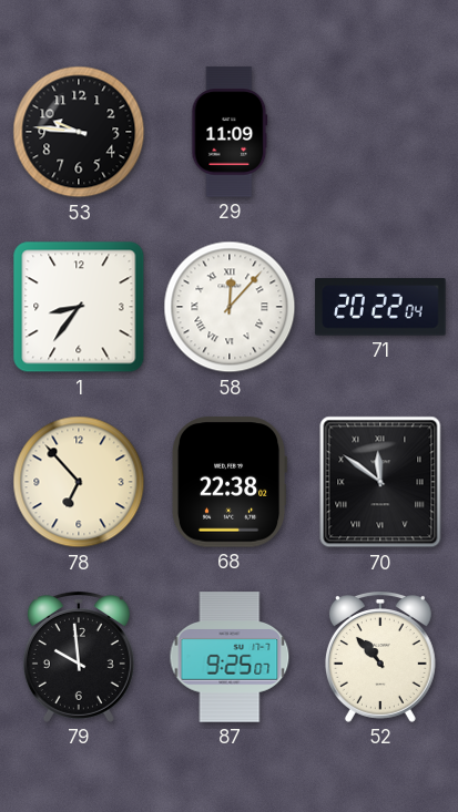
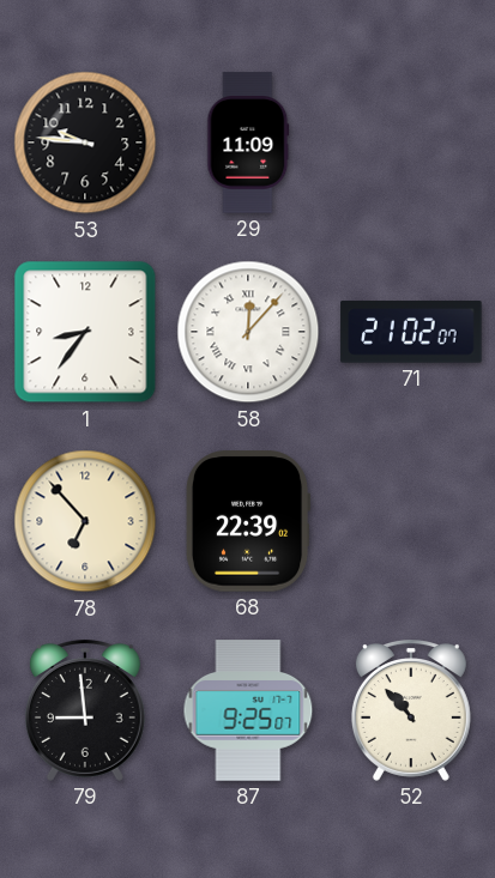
71: 20:22 -> 21:02 (411, 332)
68: 22:38 -> 22:39 (248, 521)
70: 11:51 -> none (380, 482)
79: 9:59 -> 8:59 (85, 712)
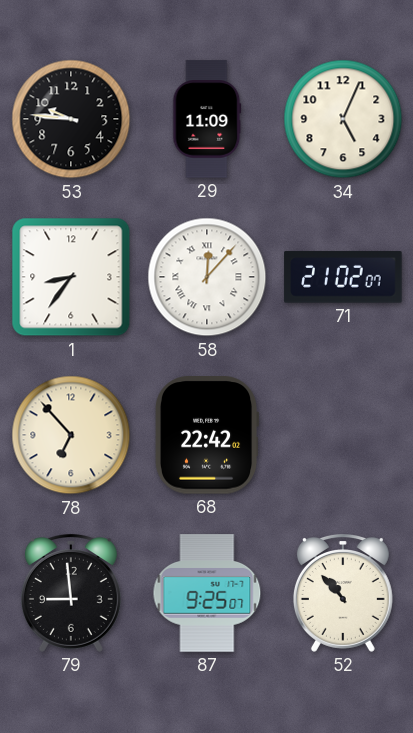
34: none -> 5:04 (343, 119)
68: 22:39 -> 22:42 (207, 435)
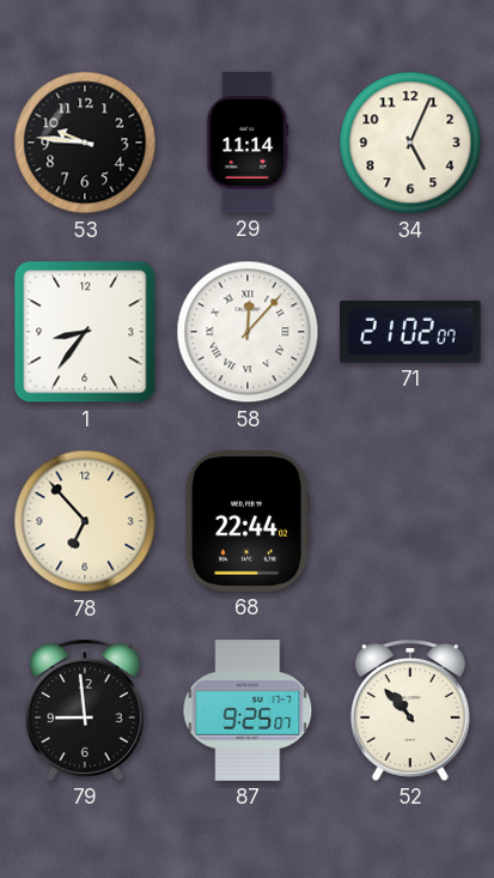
29: 11:09 -> 11:14 (248, 143)
68: 22:42 -> 22:44 (248, 521)
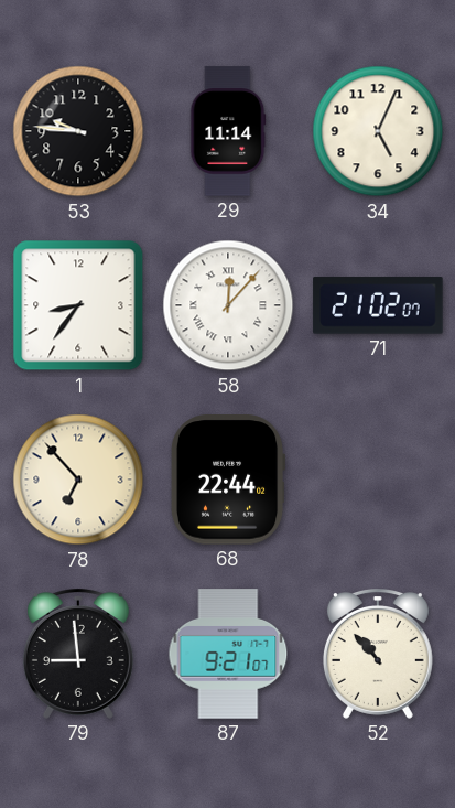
87: 9:25 -> 9:21 (228, 654)
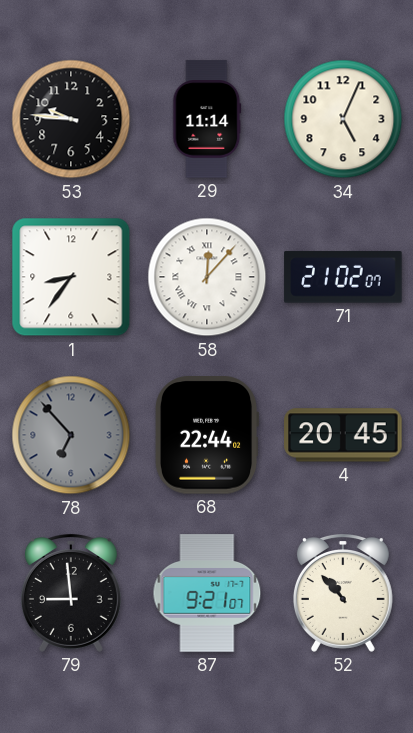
78 dial: cream -> grey (71, 435)
4: none -> 20:45 (343, 435)
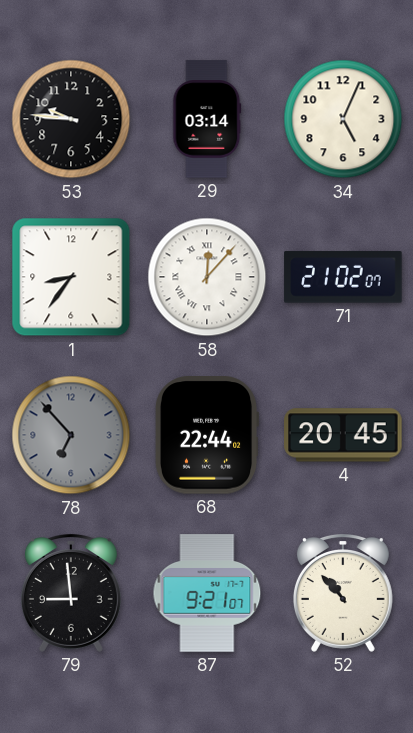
29: 11:14 -> 03:14 (207, 119)
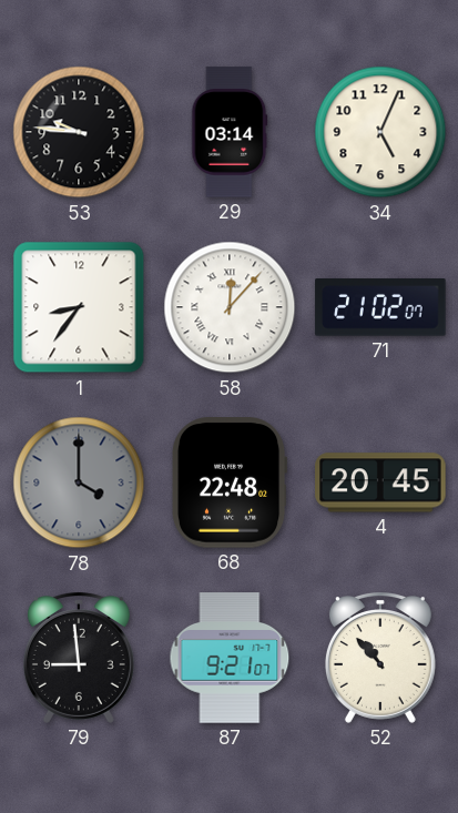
78: 6:53 -> 4:00 (79, 482)
68: 22:44 -> 22:48 (230, 482)
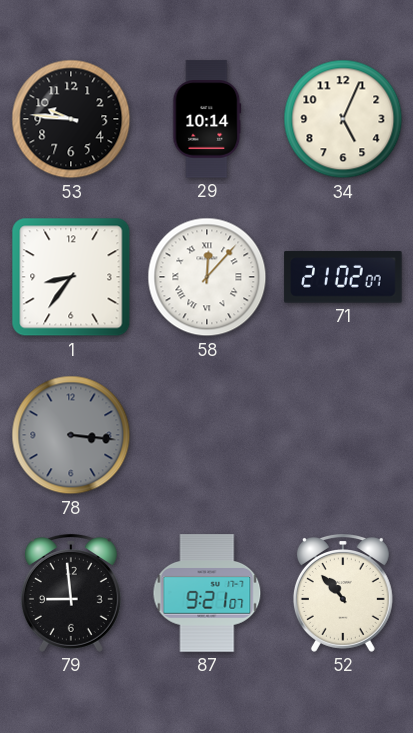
29: 03:14 -> 10:14 (207, 119)
78: 4:00 -> 3:16 (71, 435)
68: 22:48 -> none (230, 482)
4: 20:45 -> none (380, 482)
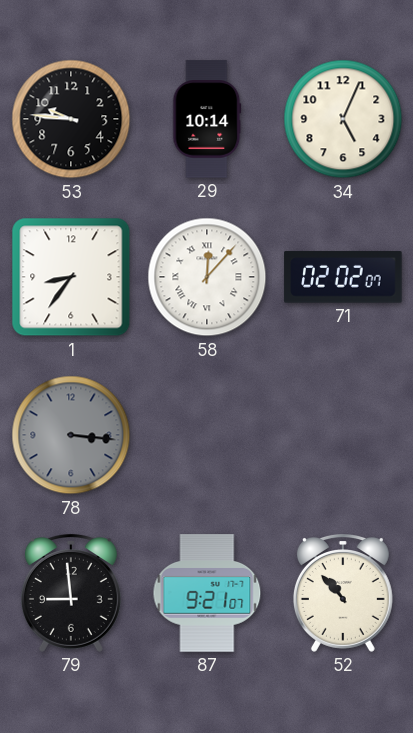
71: 21:02 -> 02:02 (343, 277)
